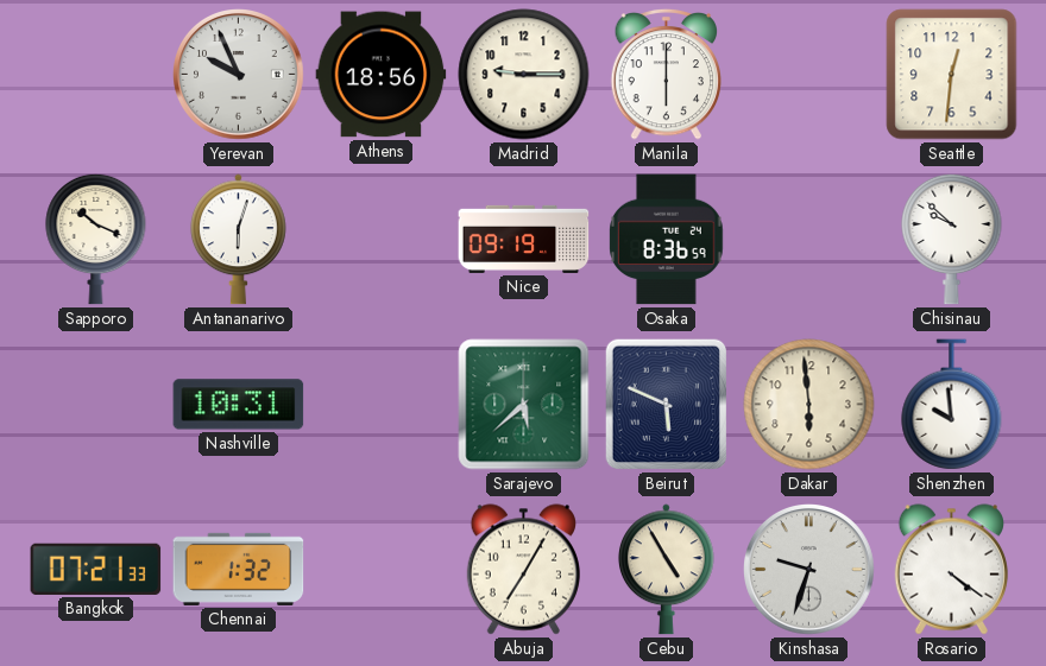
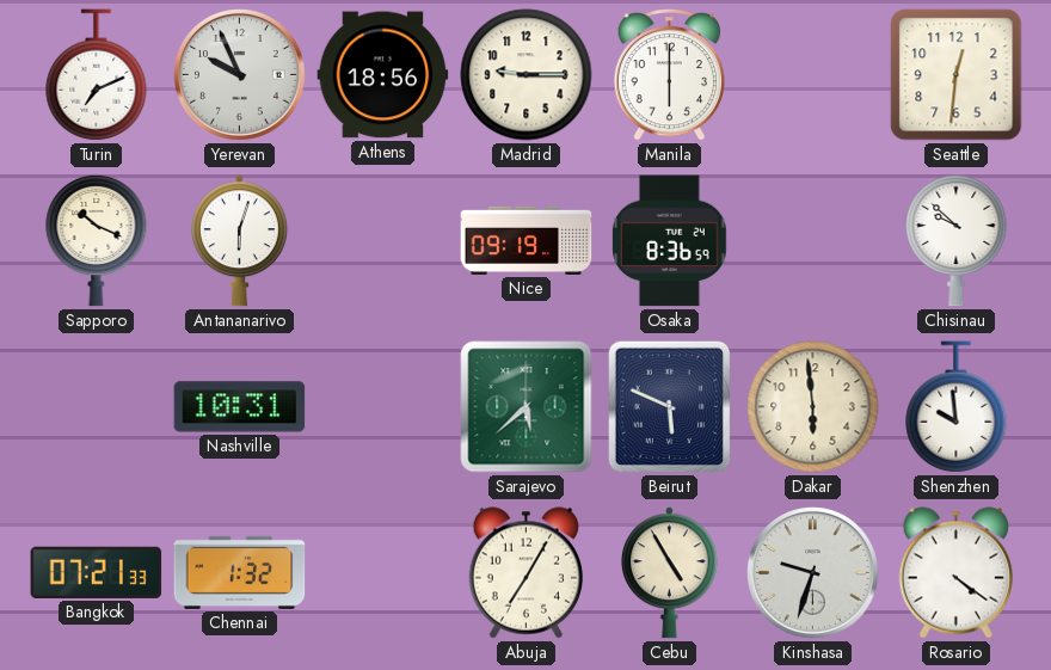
Turin: none -> 7:11 (97, 75)
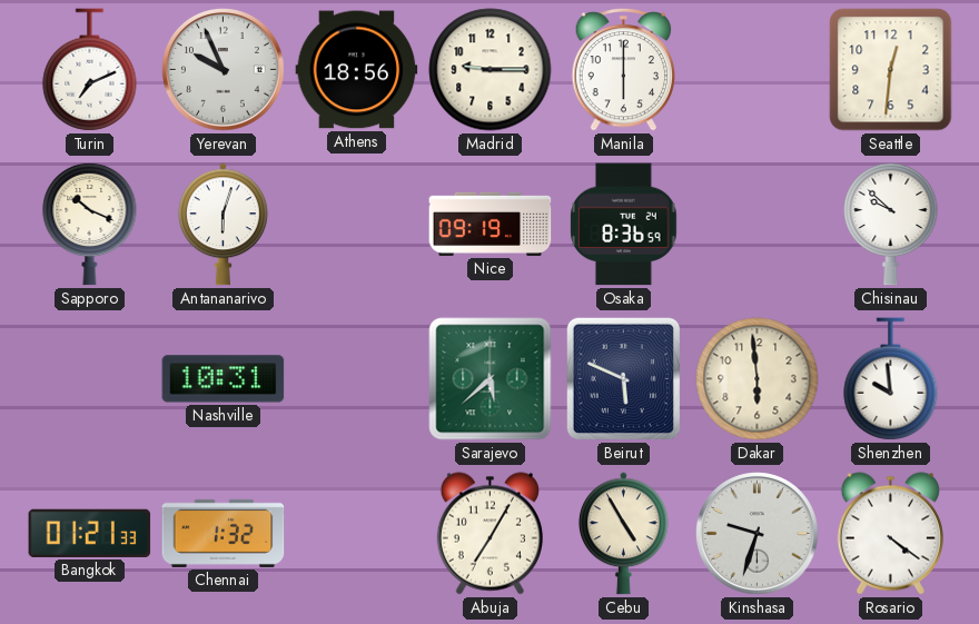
Bangkok: 07:21 -> 01:21 (90, 533)
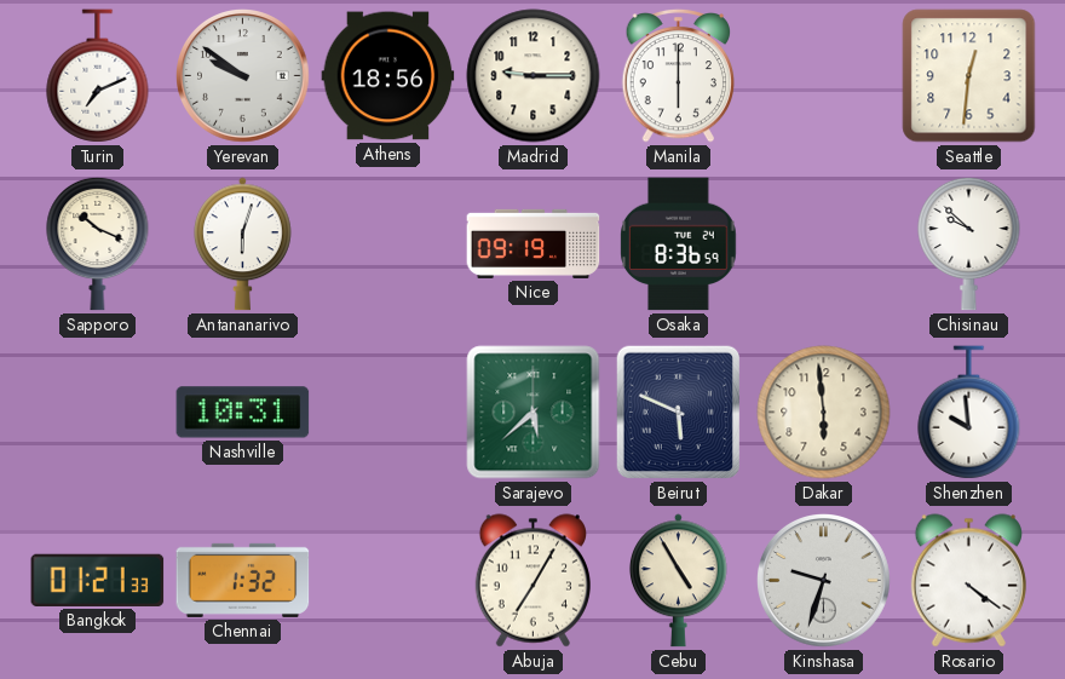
Yerevan: 9:56 -> 9:51 (243, 76)
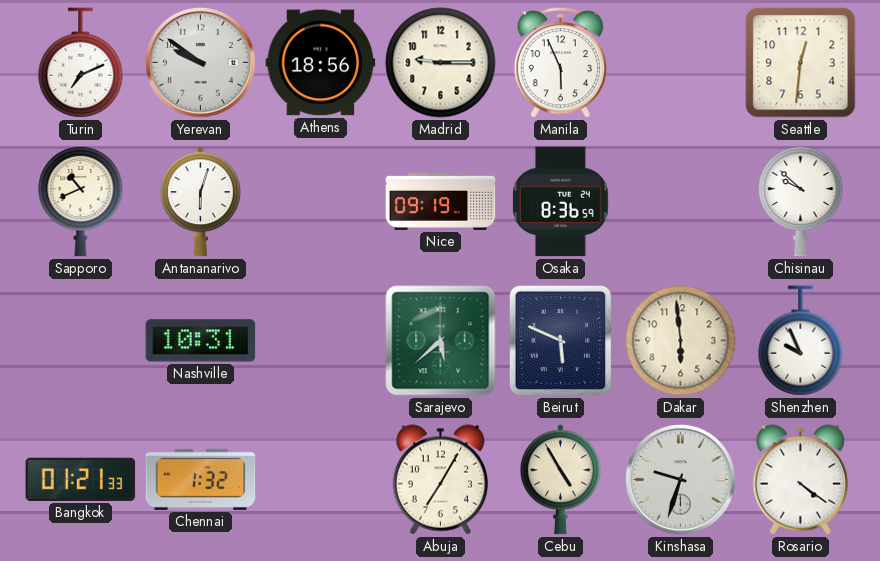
Manila: 6:00 -> 5:56 (560, 62)
Sapporo: 10:19 -> 10:41 (81, 201)
Shenzhen: 9:59 -> 9:56 (801, 341)
